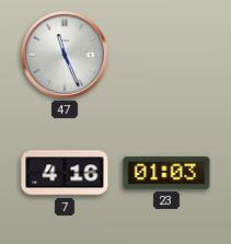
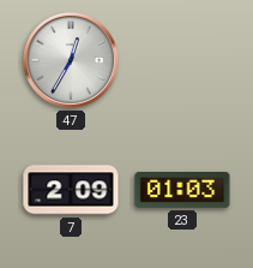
47: 11:26 -> 12:35 (71, 60)
7: 4:16 -> 2:09 (71, 190)
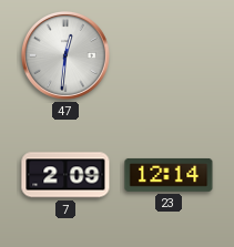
47: 12:35 -> 12:31 (65, 55)
23: 01:03 -> 12:14 (169, 175)
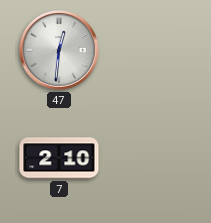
7: 2:09 -> 2:10 (59, 158)
23: 12:14 -> none (169, 175)
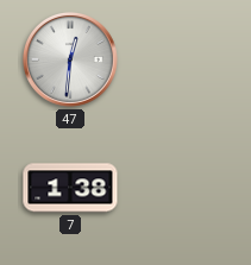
7: 2:10 -> 1:38 (70, 188)
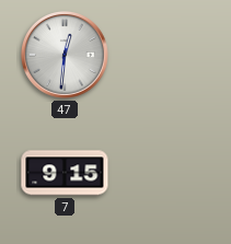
7: 1:38 -> 9:15 (65, 173)
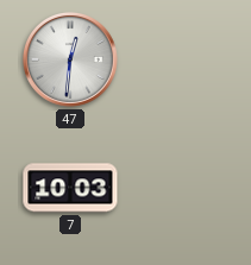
7: 9:15 -> 10:03 (70, 188)
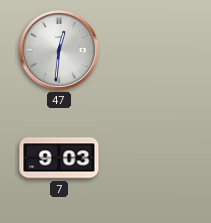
7: 10:03 -> 9:03 (59, 158)
